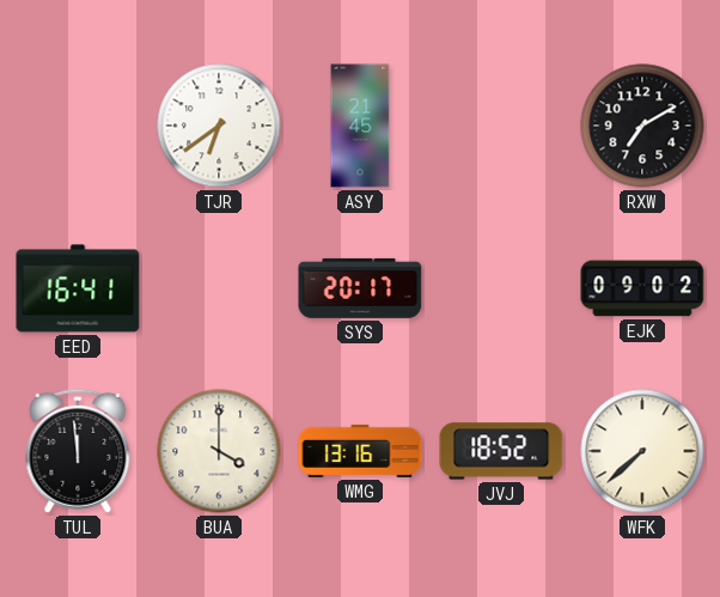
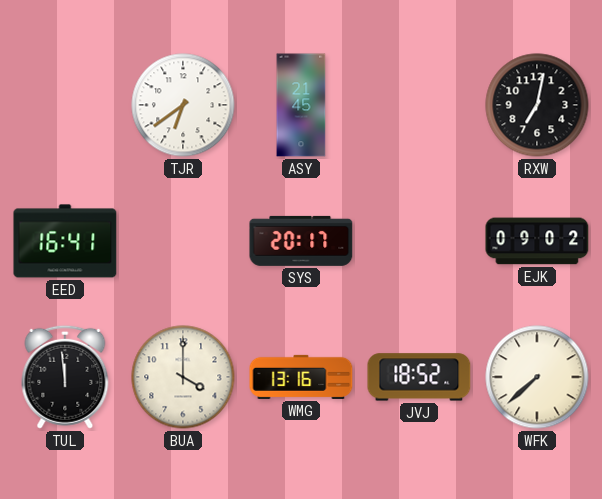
RXW: 7:10 -> 7:02 (537, 105)
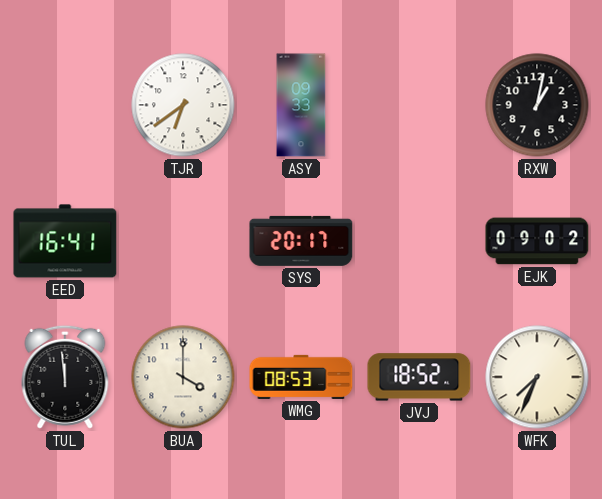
ASY: 21:45 -> 09:33 (301, 105)
RXW: 7:02 -> 1:02 (537, 105)
WMG: 13:16 -> 08:53 (301, 377)
WFK: 7:38 -> 7:34 (537, 377)
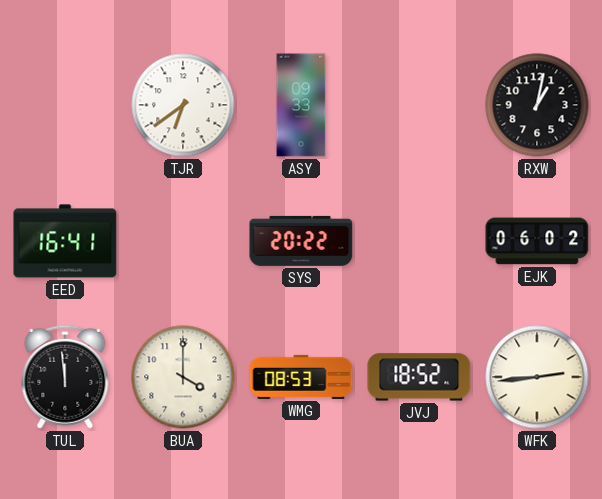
SYS: 20:17 -> 20:22 (301, 241)
EJK: 09:02 -> 06:02 (537, 241)
WFK: 7:34 -> 2:44 (537, 377)
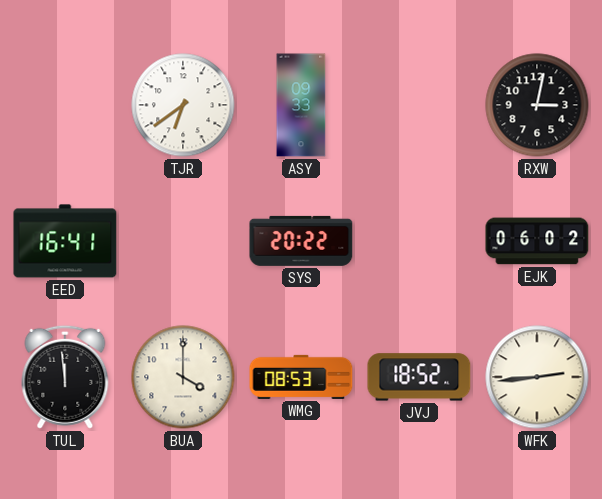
RXW: 1:02 -> 3:02 (537, 105)
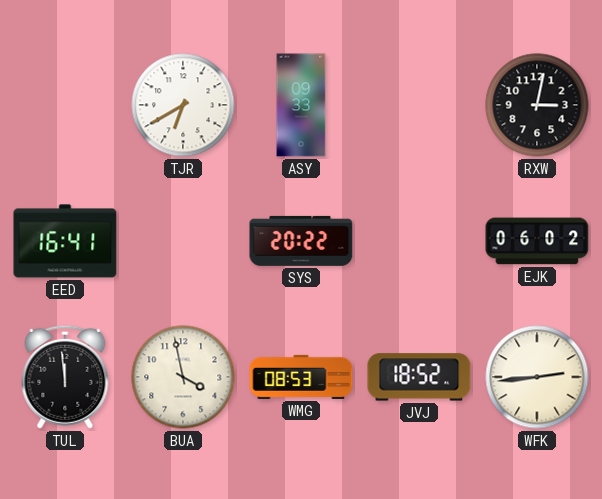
TJR: 6:39 -> 6:40 (183, 105)
BUA: 4:00 -> 3:58 (183, 377)
